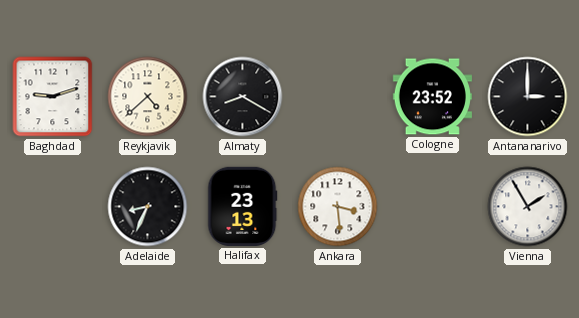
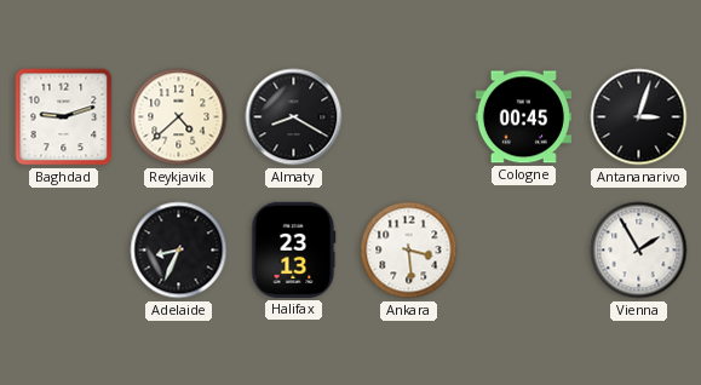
Cologne: 23:52 -> 00:45 (523, 117)
Antananarivo: 3:00 -> 3:03 (639, 117)
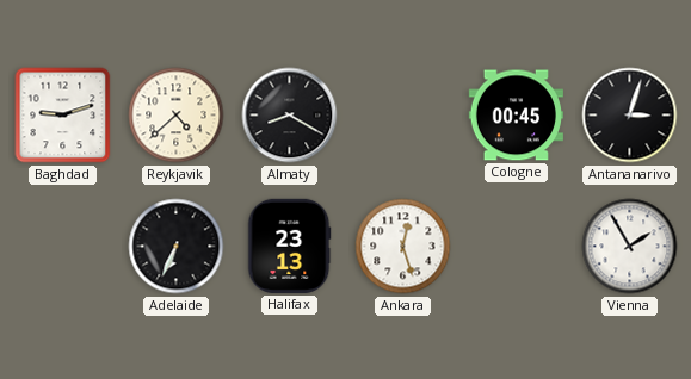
Adelaide: 8:34 -> 6:34 (177, 247)
Ankara: 3:29 -> 12:27 (403, 247)
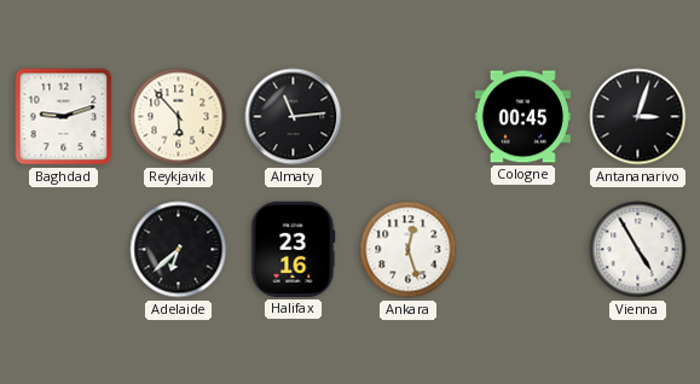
Reykjavik: 4:38 -> 5:53 (179, 117)
Almaty: 8:20 -> 11:14 (294, 117)
Adelaide: 6:34 -> 6:38 (179, 250)
Halifax: 23:13 -> 23:16 (293, 249)
Vienna: 1:55 -> 4:55 (638, 250)
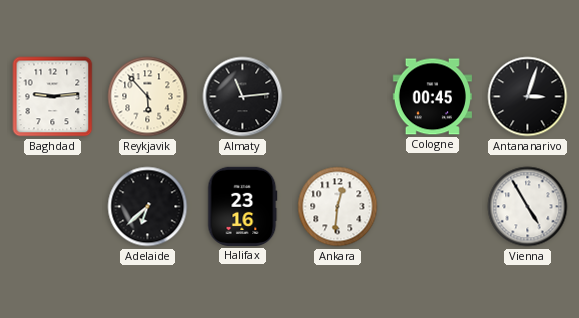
Baghdad: 9:12 -> 9:14 (53, 97)
Ankara: 12:27 -> 12:31 (338, 207)
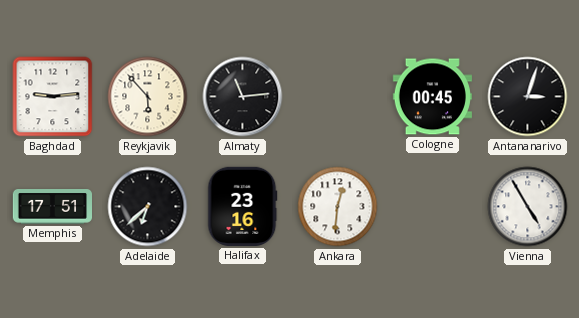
Memphis: none -> 17:51 (52, 207)
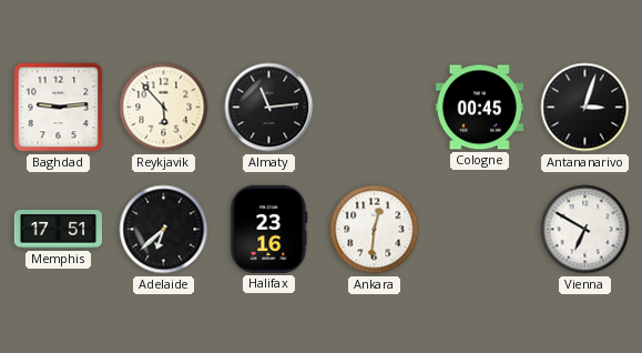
Vienna: 4:55 -> 6:50 (585, 230)
